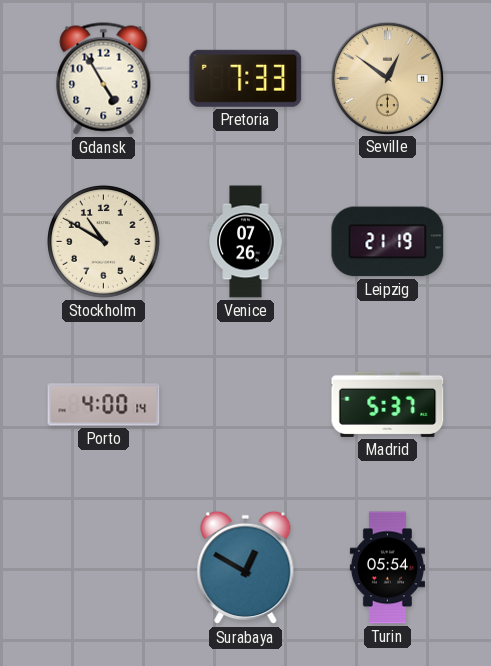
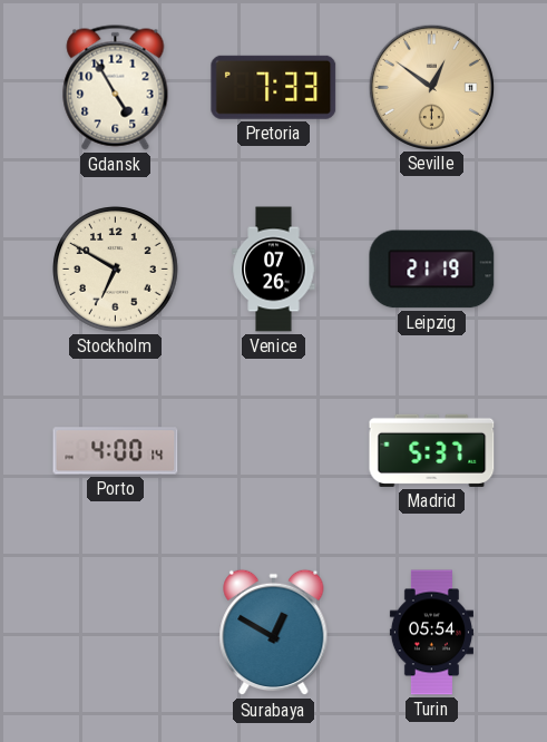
Stockholm: 10:50 -> 6:50 (116, 270)
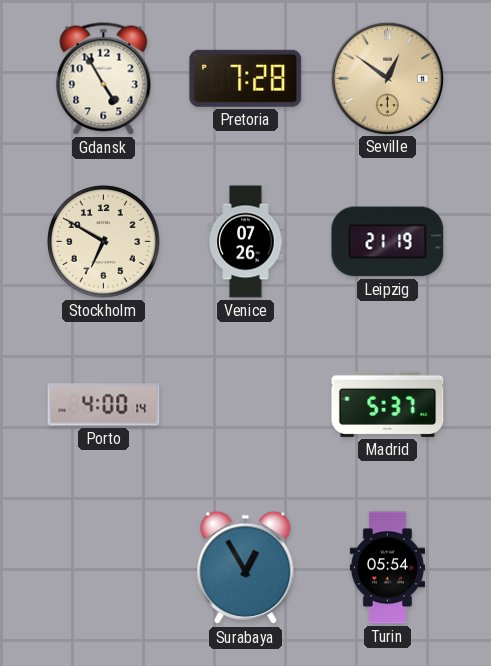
Pretoria: 7:33 -> 7:28 (246, 78)
Surabaya: 12:50 -> 12:55 (246, 568)
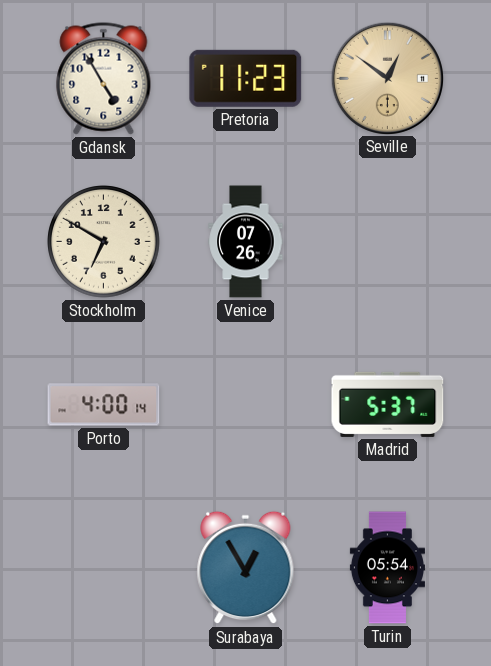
Pretoria: 7:28 -> 11:23 (246, 78)
Leipzig: 21:19 -> none (388, 242)
